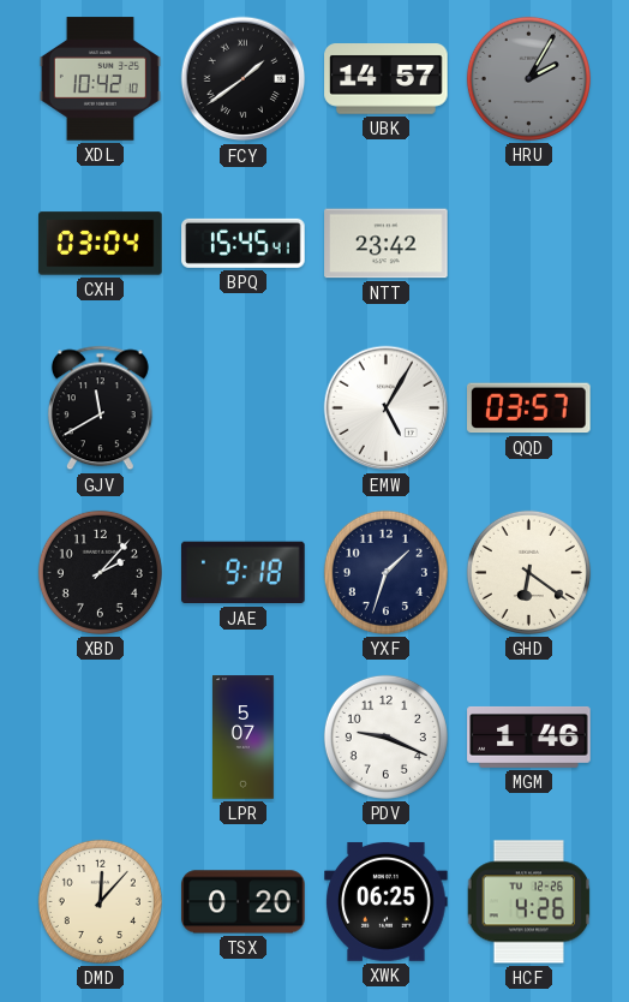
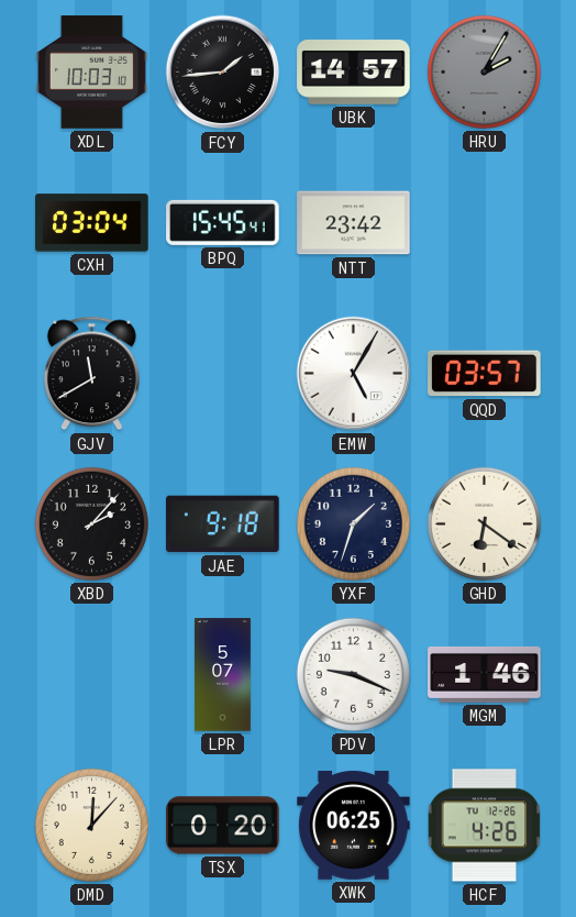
XDL: 10:42 -> 10:03 (91, 73)
FCY: 1:39 -> 1:44 (223, 73)
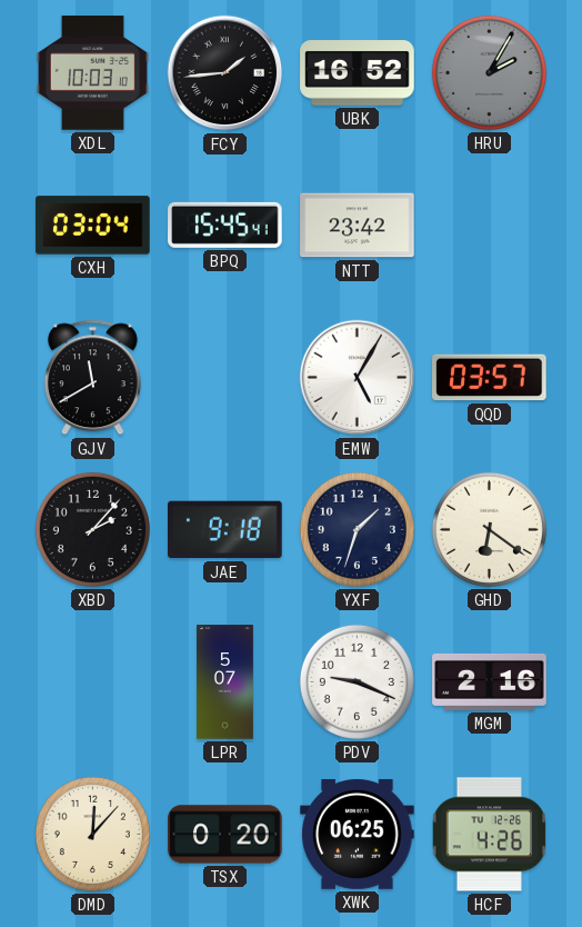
UBK: 14:57 -> 16:52 (358, 73)
MGM: 1:46 -> 2:16 (490, 681)
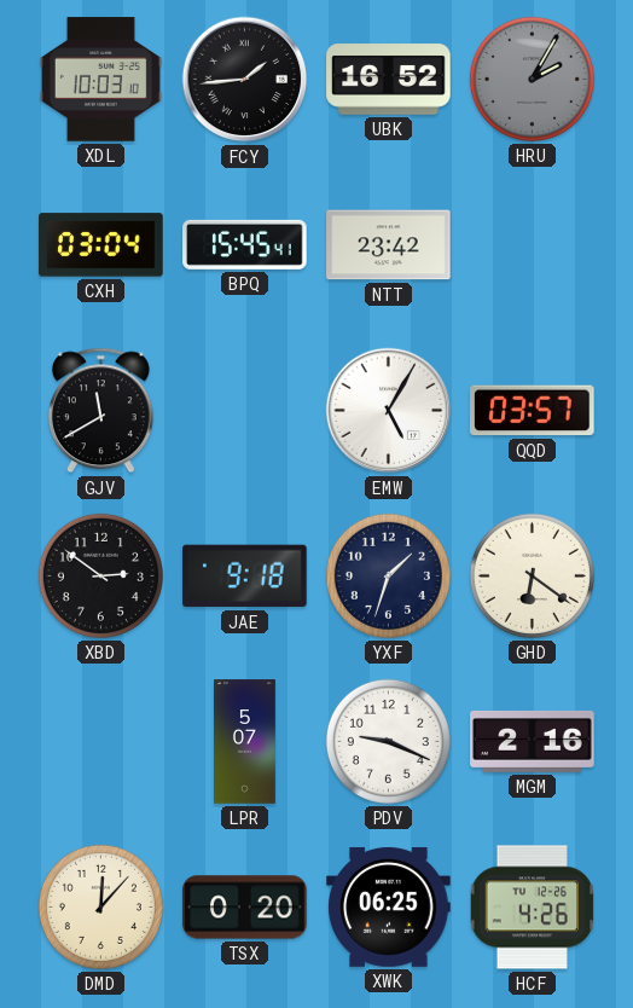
XBD: 2:07 -> 2:51 (100, 575)
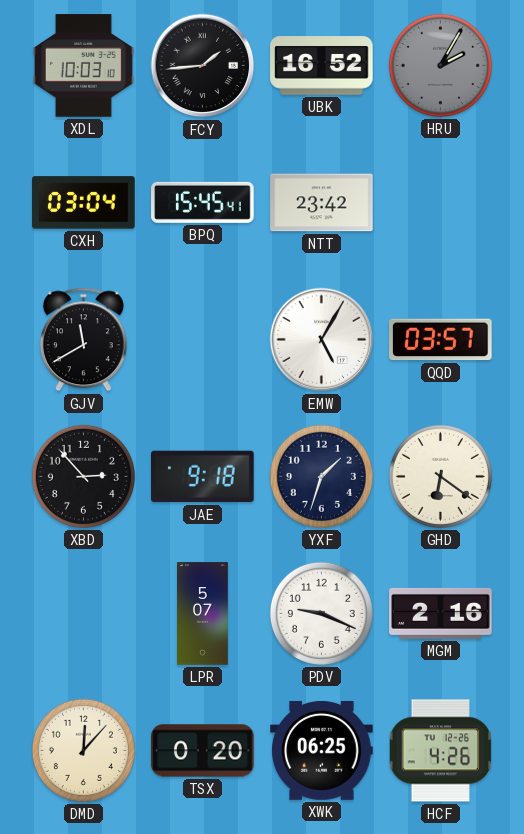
XBD: 2:51 -> 2:53 (83, 476)
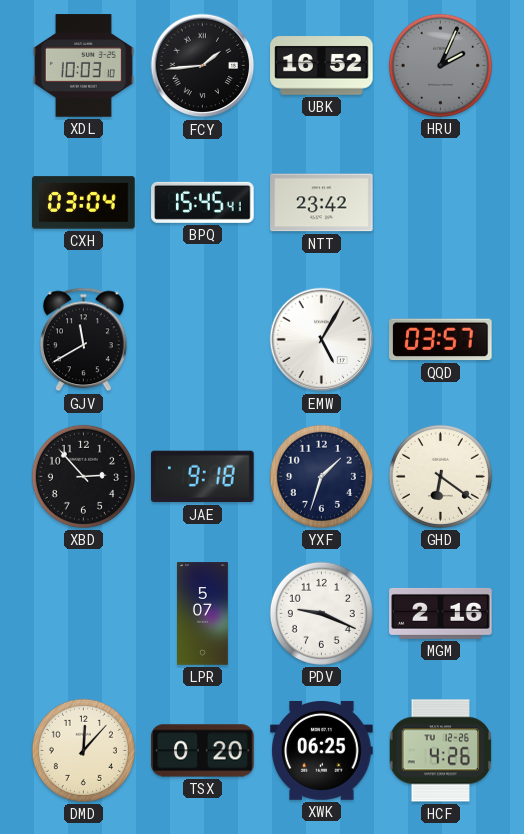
HRU: 2:05 -> 2:04 (440, 65)
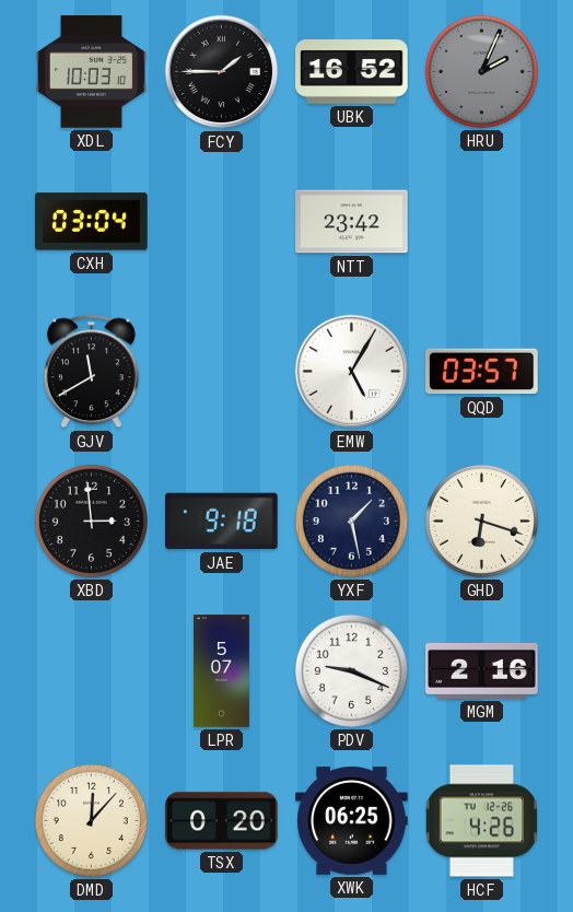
FCY: 1:44 -> 1:45 (222, 72)
BPQ: 15:45 -> none (203, 202)
XBD: 2:53 -> 2:59 (91, 521)
YXF: 1:33 -> 1:28 (351, 521)
GHD: 6:21 -> 6:18 (481, 521)
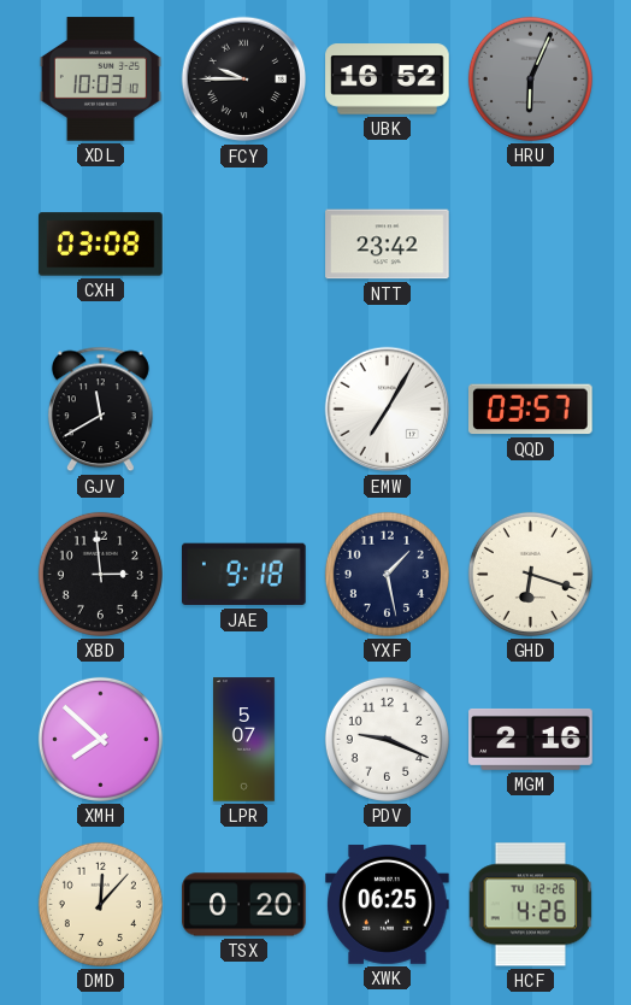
FCY: 1:45 -> 9:45 (244, 80)
HRU: 2:04 -> 6:04 (530, 78)
CXH: 03:04 -> 03:08 (101, 245)
EMW: 5:05 -> 7:05 (388, 410)
XMH: none -> 7:52 (100, 739)
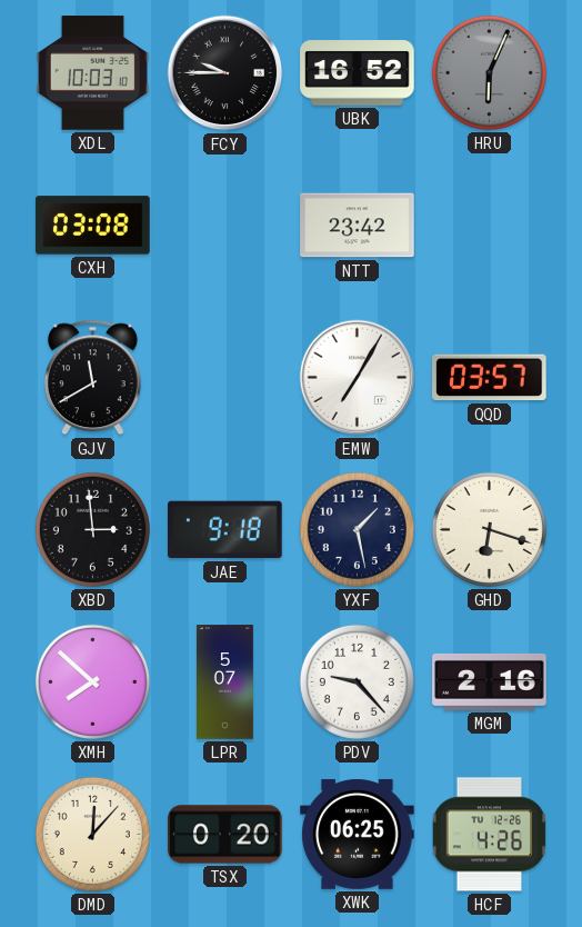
PDV: 9:19 -> 9:23 (357, 681)
